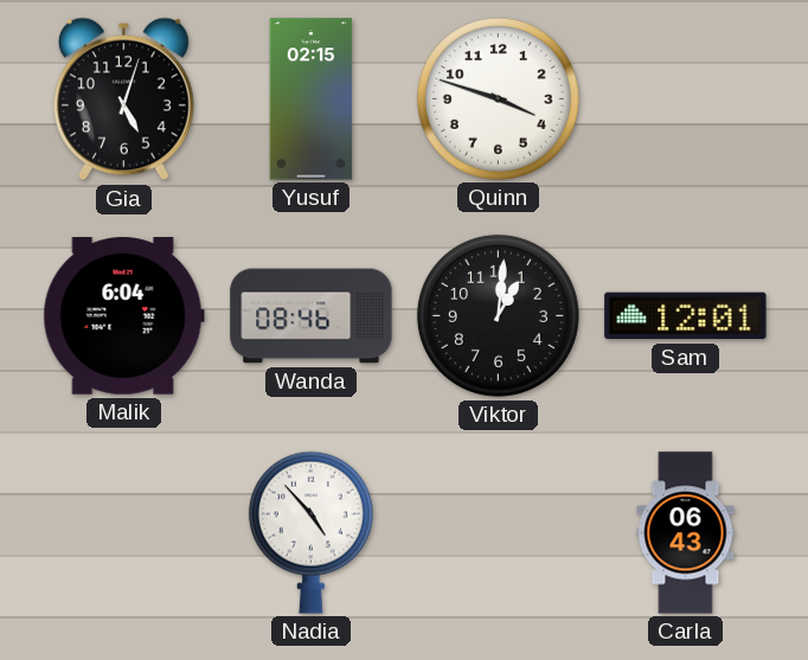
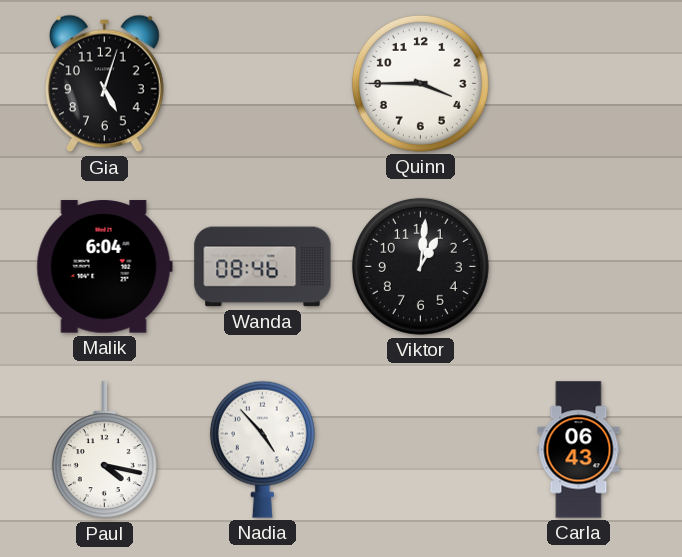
Yusuf: 02:15 -> none (312, 100)
Quinn: 3:48 -> 3:45 (420, 83)
Sam: 12:01 -> none (686, 316)
Paul: none -> 4:17 (104, 450)
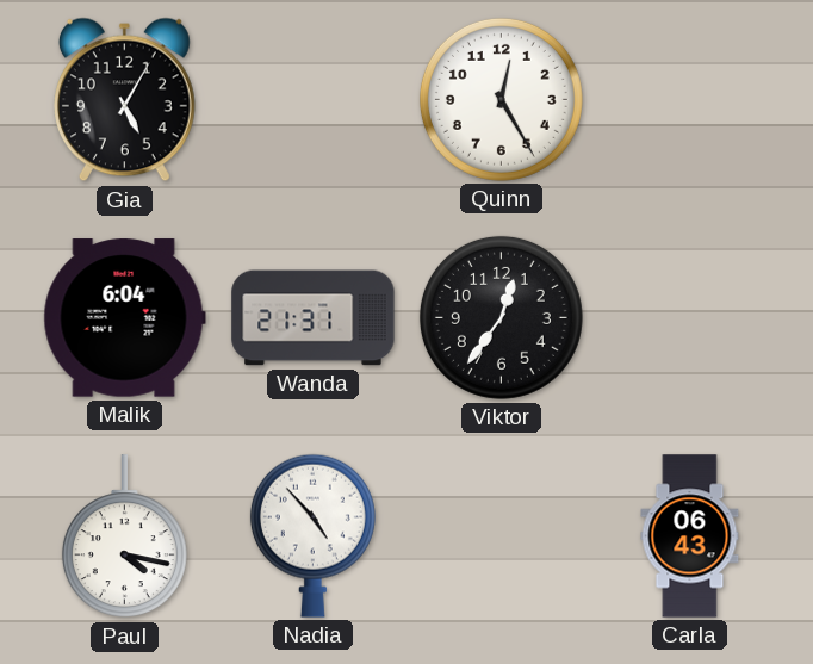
Gia: 5:03 -> 5:05 (124, 100)
Quinn: 3:45 -> 12:25 (501, 99)
Wanda: 08:46 -> 21:31 (314, 318)
Viktor: 1:01 -> 12:36 (501, 317)
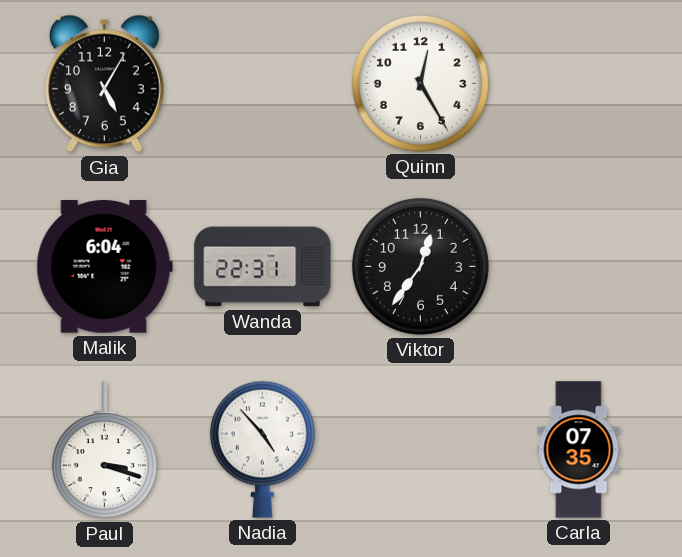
Wanda: 21:31 -> 22:31 (263, 267)
Paul: 4:17 -> 3:18 (104, 450)
Carla: 06:43 -> 07:35 (579, 450)
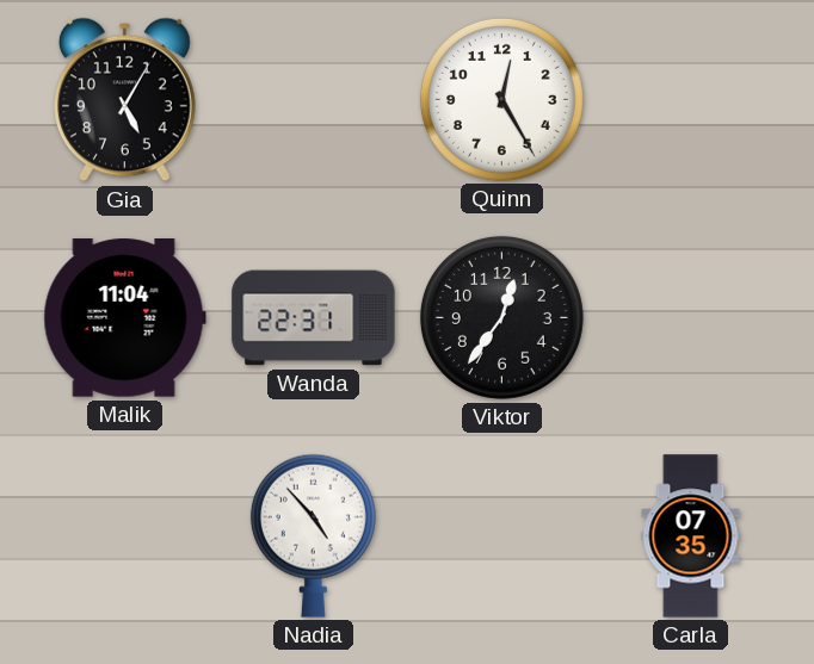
Malik: 6:04 -> 11:04 (124, 318)
Paul: 3:18 -> none (104, 450)
